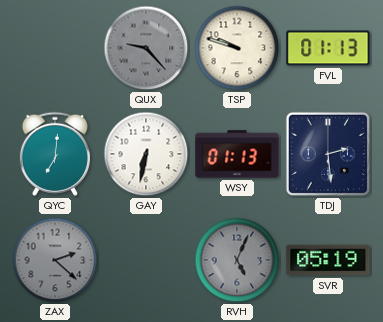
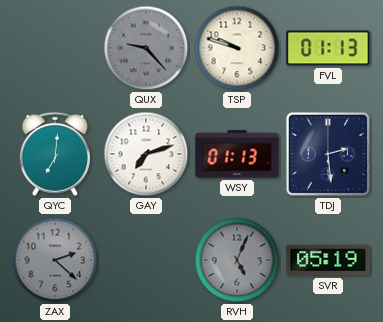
GAY: 6:32 -> 7:12 (146, 154)
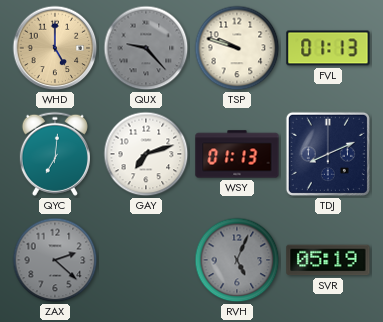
WHD: none -> 5:00 (55, 48)
TDJ: 2:29 -> 8:11 (328, 154)
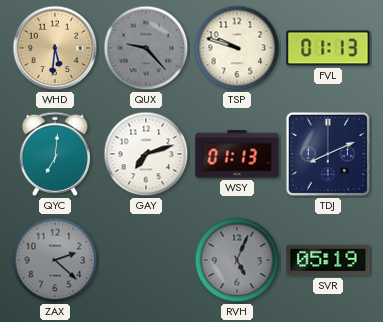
WHD: 5:00 -> 5:31 (55, 48)
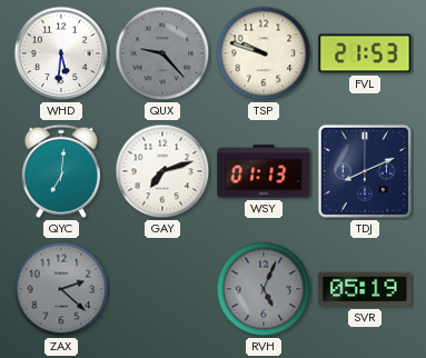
WHD dial: champagne -> white (61, 53)
FVL: 01:13 -> 21:53 (365, 53)
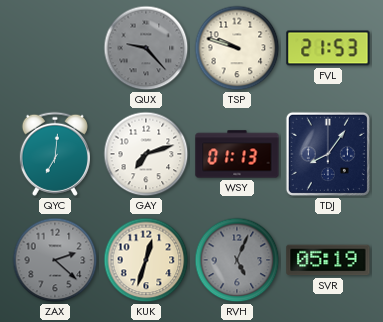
WHD: 5:31 -> none (61, 53)
TDJ: 8:11 -> 8:06 (328, 154)
KUK: none -> 12:33 (146, 260)
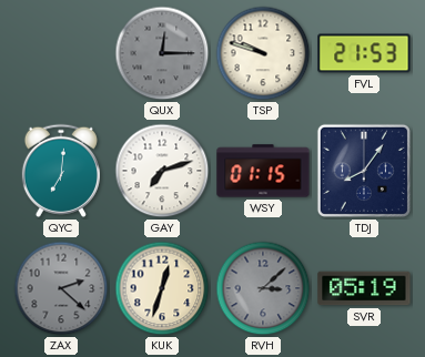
QUX: 9:23 -> 12:15 (162, 53)
WSY: 01:13 -> 01:15 (263, 171)
RVH: 5:04 -> 3:08 (263, 288)
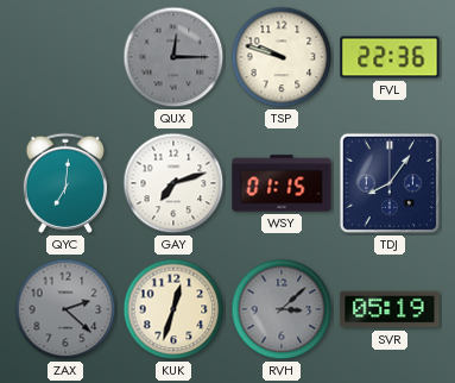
FVL: 21:53 -> 22:36 (390, 57)
